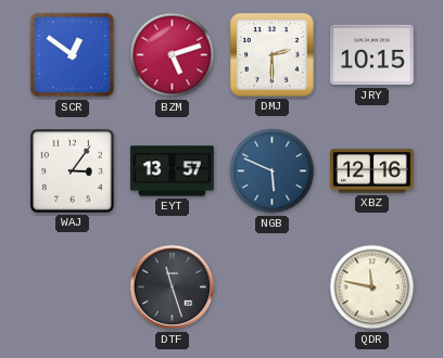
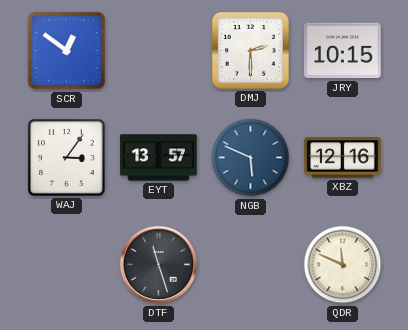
BZM: 5:12 -> none (173, 55)
QDR: 11:47 -> 11:49 (343, 265)
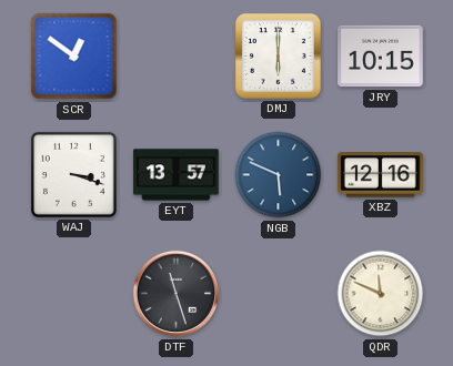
DMJ: 2:30 -> 6:00 (279, 57)
WAJ: 3:06 -> 3:18 (73, 174)
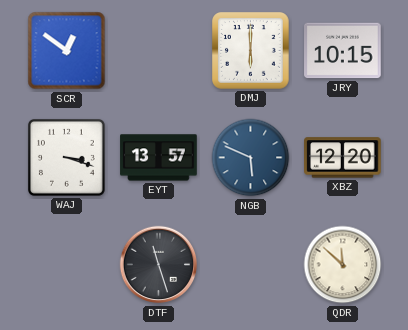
XBZ: 12:16 -> 12:20 (343, 158)
QDR: 11:49 -> 11:52 (343, 265)
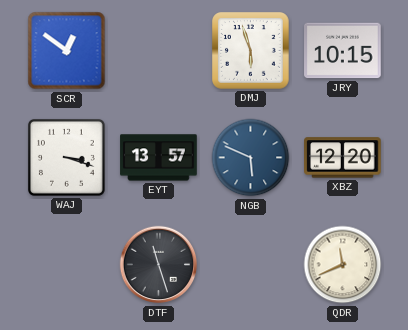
DMJ: 6:00 -> 5:57 (251, 51)
QDR: 11:52 -> 11:41 (343, 265)
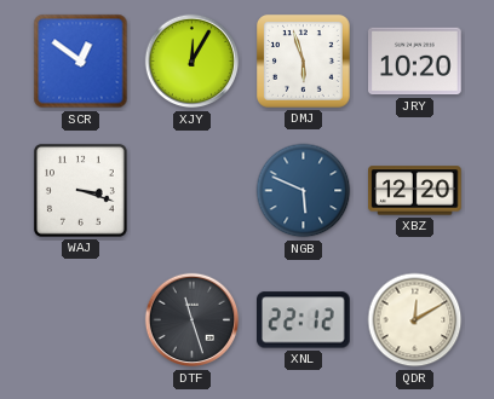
XJY: none -> 12:05 (193, 62)
JRY: 10:15 -> 10:20 (415, 62)
EYT: 13:57 -> none (159, 158)
XNL: none -> 22:12 (304, 320)
QDR: 11:41 -> 12:10 (415, 320)
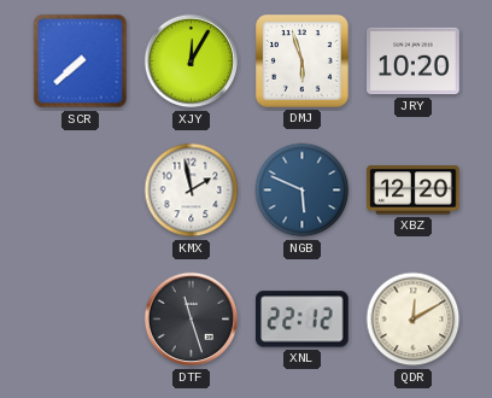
SCR: 12:51 -> 7:38 (81, 62)
WAJ: 3:18 -> none (80, 190)
KMX: none -> 1:58 (192, 191)
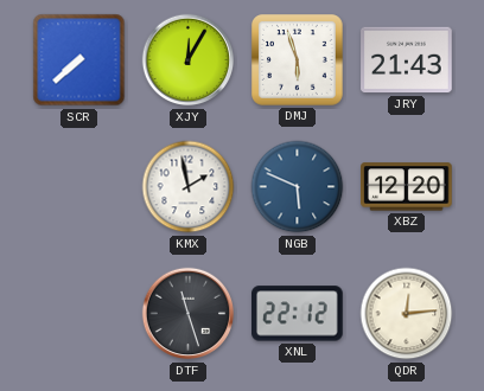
JRY: 10:20 -> 21:43 (407, 60)
QDR: 12:10 -> 12:14 (407, 314)
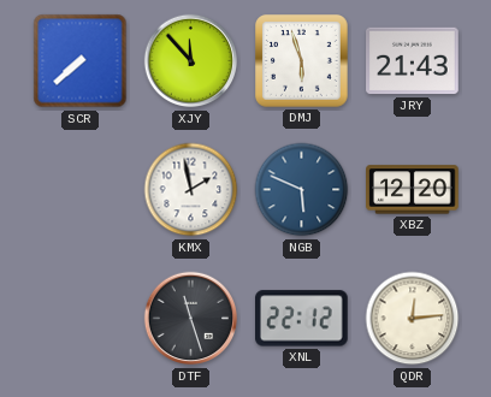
XJY: 12:05 -> 11:53 (191, 61)
